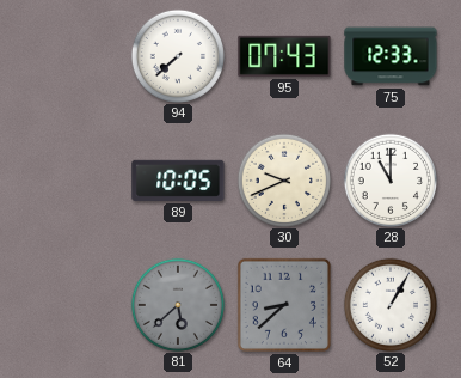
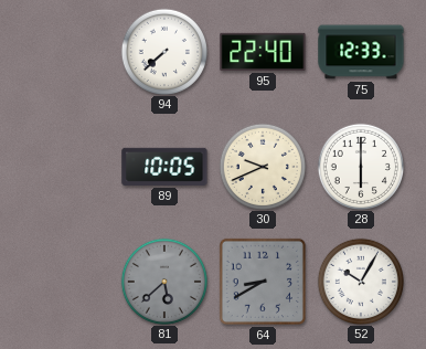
95: 07:43 -> 22:40 (263, 52)
28: 11:00 -> 6:00 (360, 166)
64: 8:38 -> 8:40 (263, 282)
52: 1:05 -> 10:05 (360, 281)
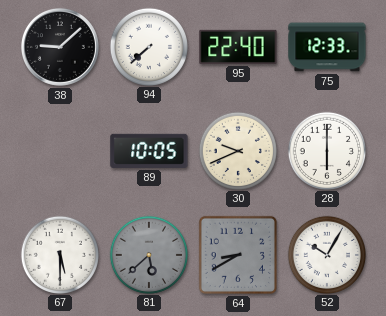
38: none -> 9:08 (60, 47)
67: none -> 5:30 (59, 254)
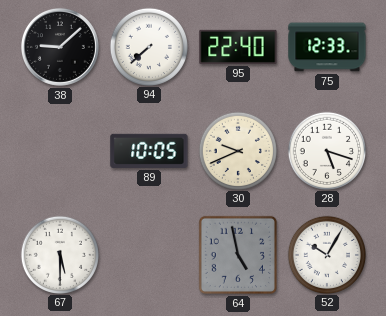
28: 6:00 -> 5:18 (326, 150)
81: 5:38 -> none (148, 254)
64: 8:40 -> 4:58 (238, 255)
